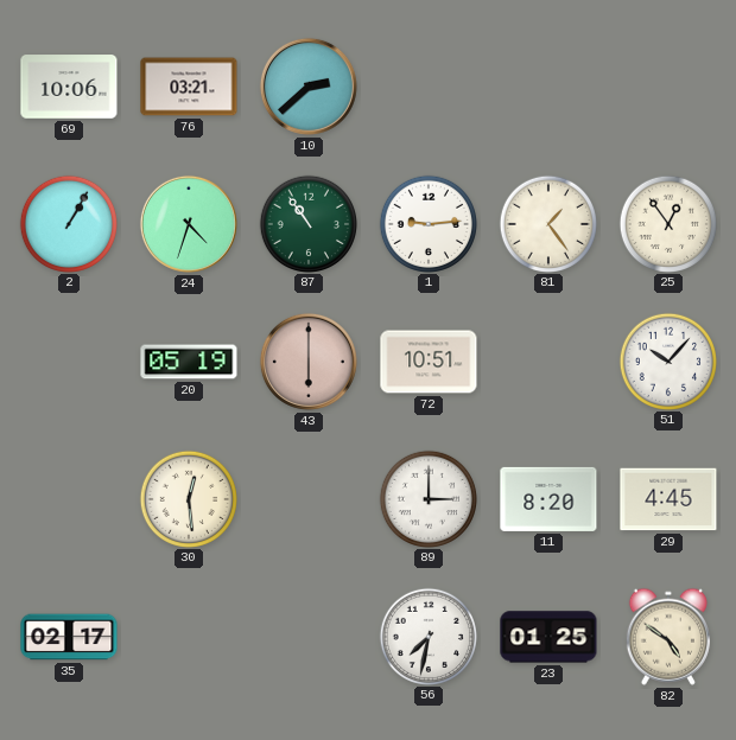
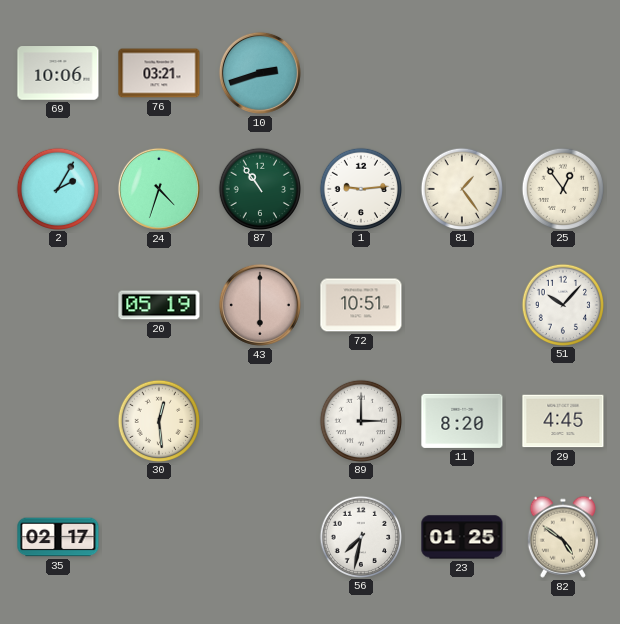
10: 2:38 -> 2:42 (260, 73)
2: 1:05 -> 2:05 (57, 188)
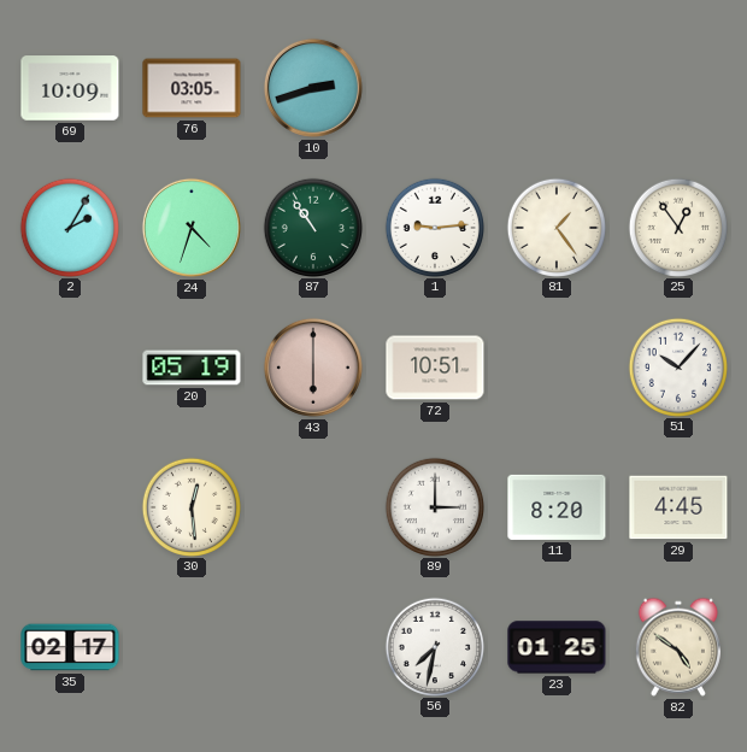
69: 10:06 -> 10:09 (70, 88)
76: 03:21 -> 03:05 (192, 88)
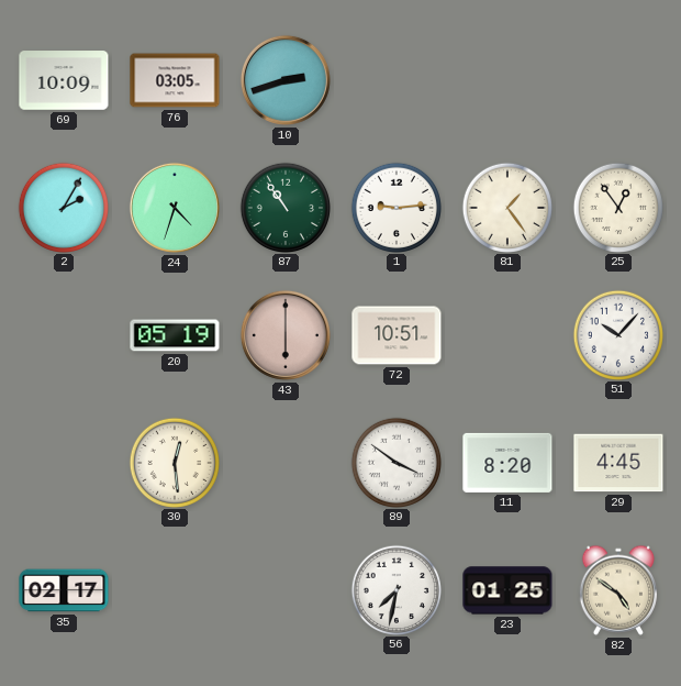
89: 3:00 -> 3:51 (395, 462)
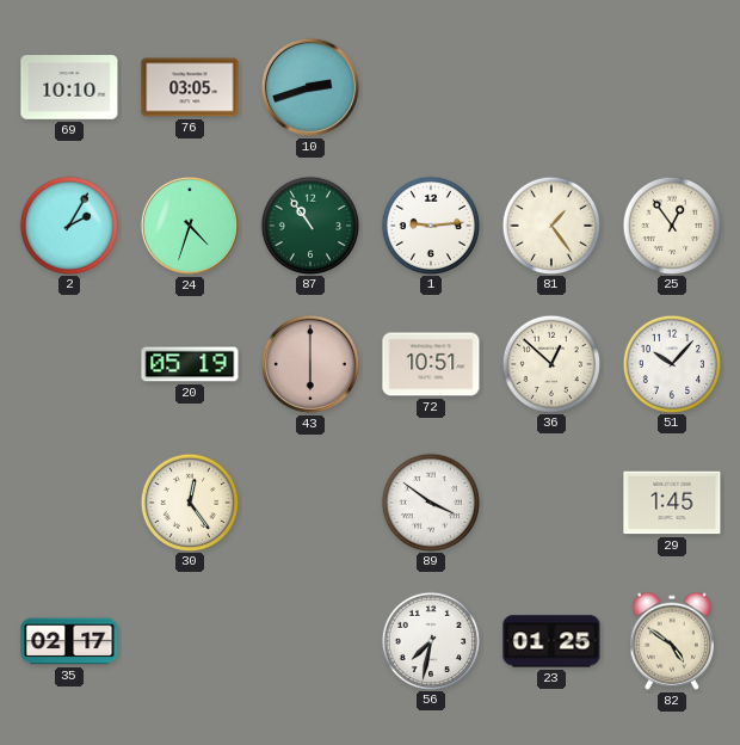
69: 10:09 -> 10:10 (69, 87)
36: none -> 12:52 (550, 363)
30: 12:29 -> 12:24 (189, 501)
11: 8:20 -> none (507, 463)
29: 4:45 -> 1:45 (672, 503)
